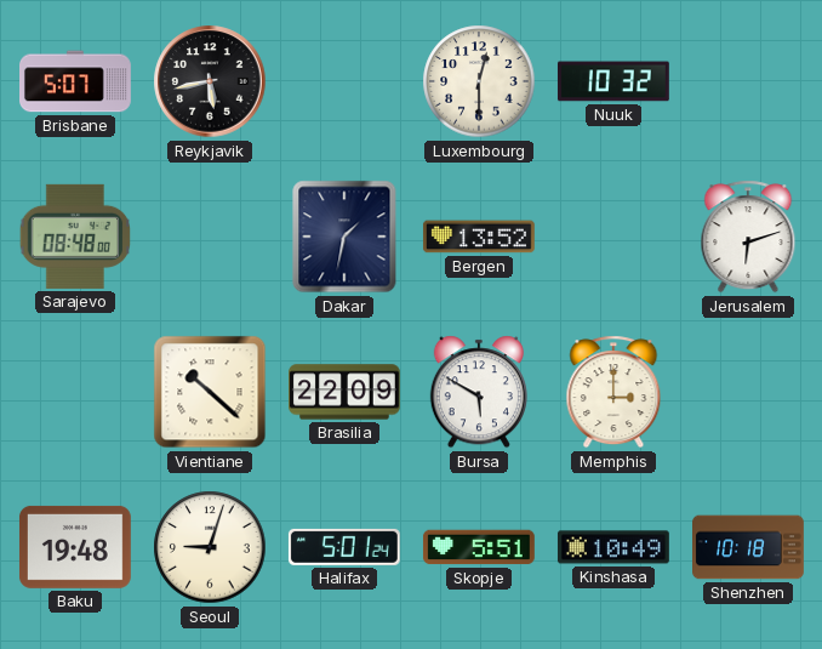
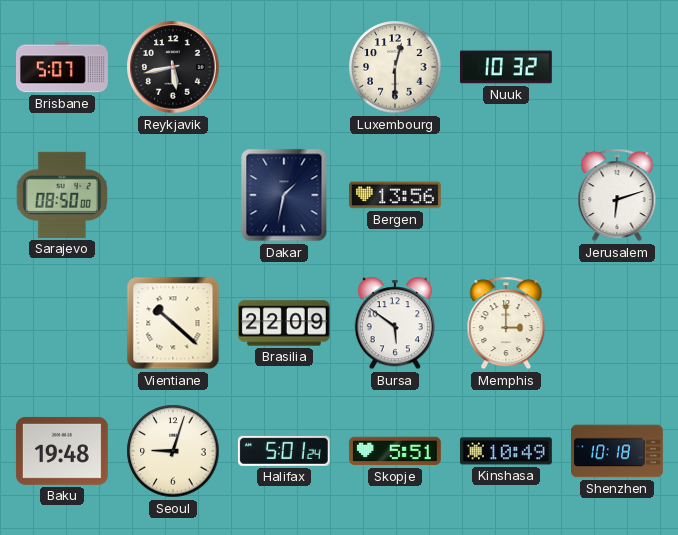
Sarajevo: 08:48 -> 08:50 (61, 195)
Bergen: 13:52 -> 13:56 (395, 195)
Bursa: 5:50 -> 5:51 (395, 323)
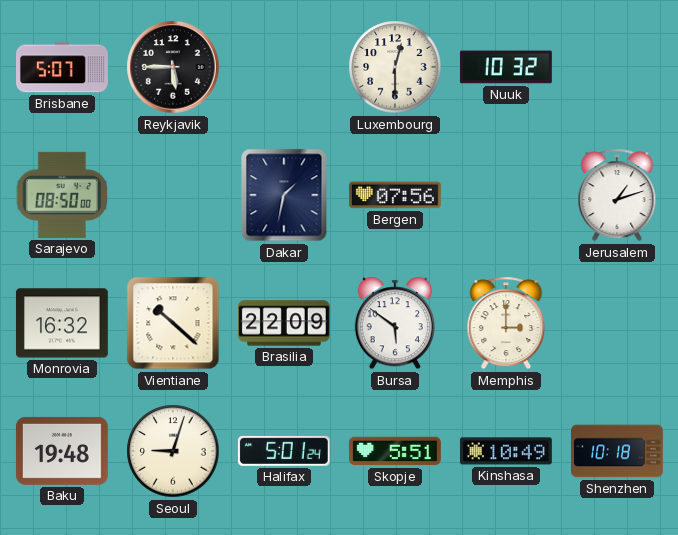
Reykjavik: 5:43 -> 5:45 (173, 67)
Bergen: 13:56 -> 07:56 (395, 195)
Jerusalem: 6:12 -> 1:12 (617, 195)
Monrovia: none -> 16:32 (62, 323)
